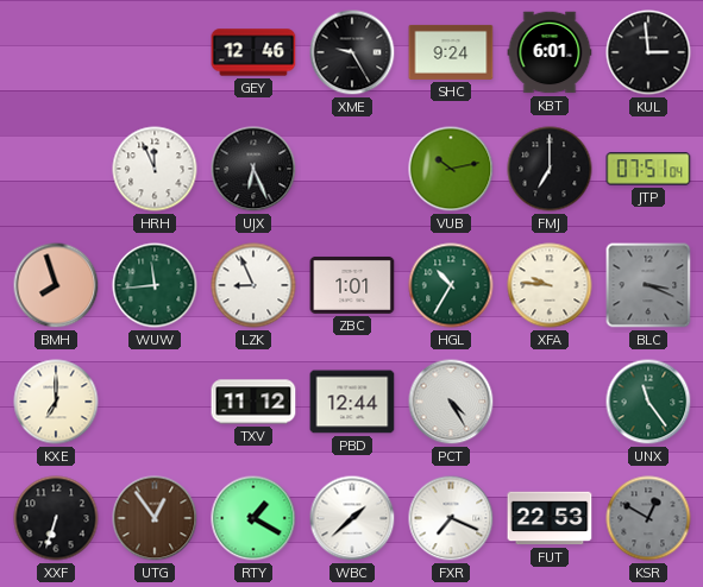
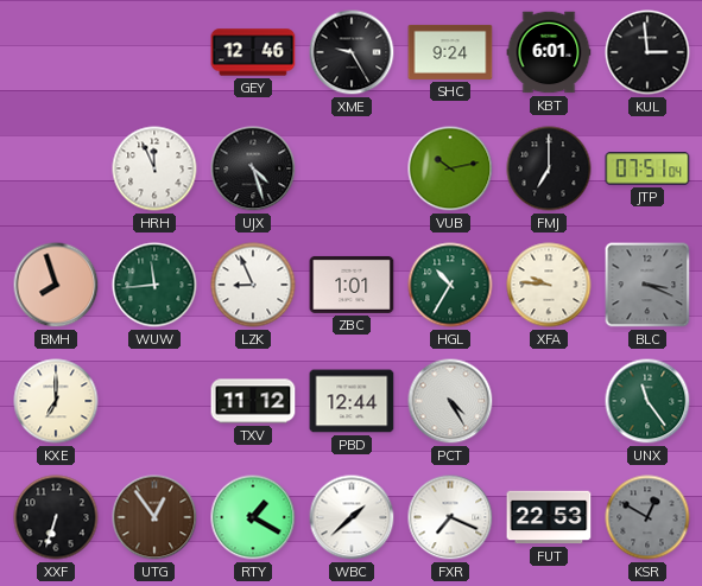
UJX: 6:26 -> 4:27 (253, 168)
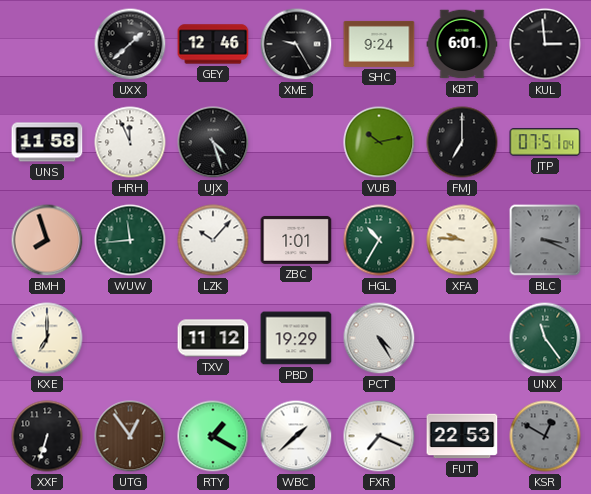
UXX: none -> 1:38 (130, 44)
UNS: none -> 11:58 (47, 142)
LZK: 8:56 -> 10:07 (213, 240)
PBD: 12:44 -> 19:29 (296, 338)
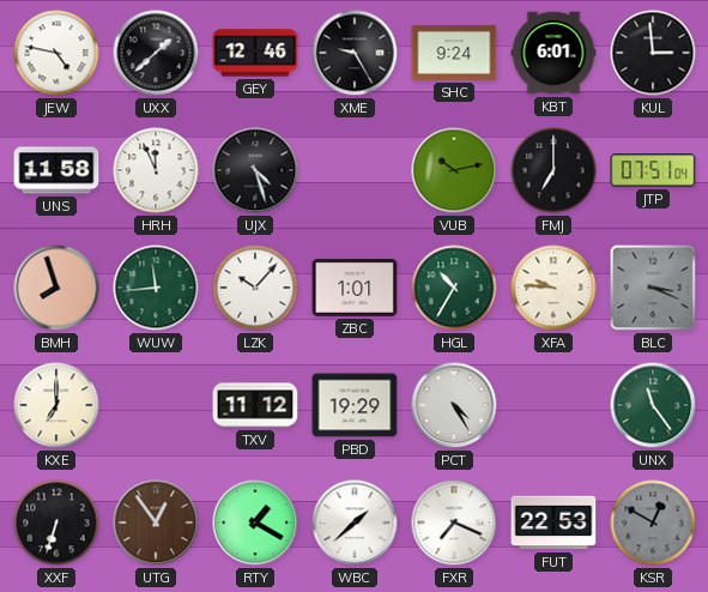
JEW: none -> 4:47 (56, 53)
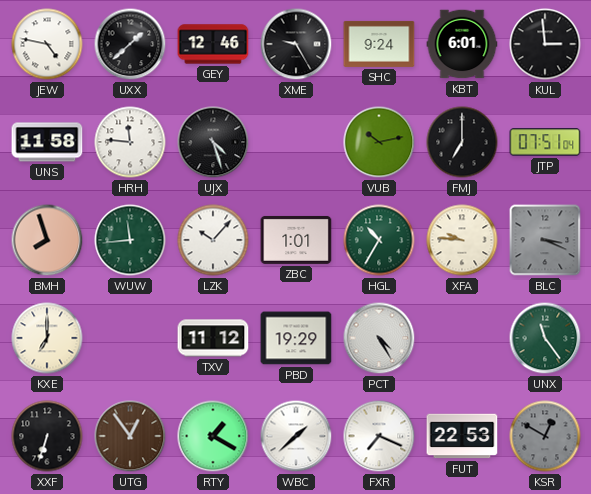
HRH: 11:56 -> 11:46 (130, 142)
